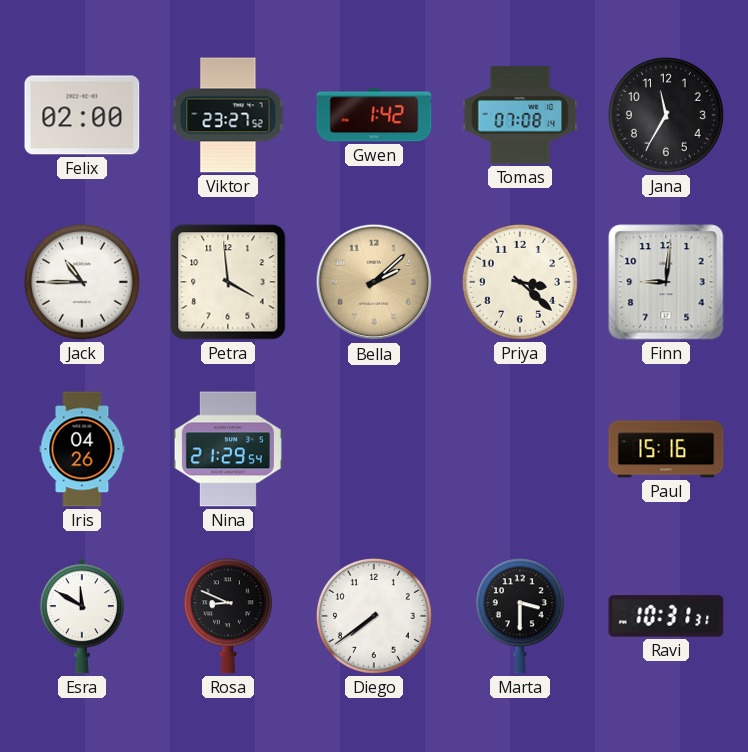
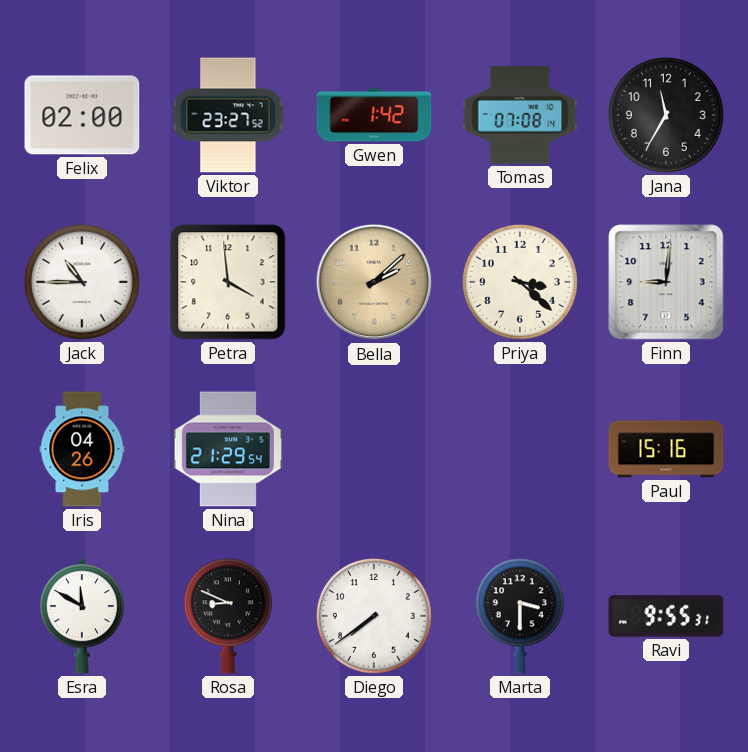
Ravi: 10:31 -> 9:55 (666, 616)
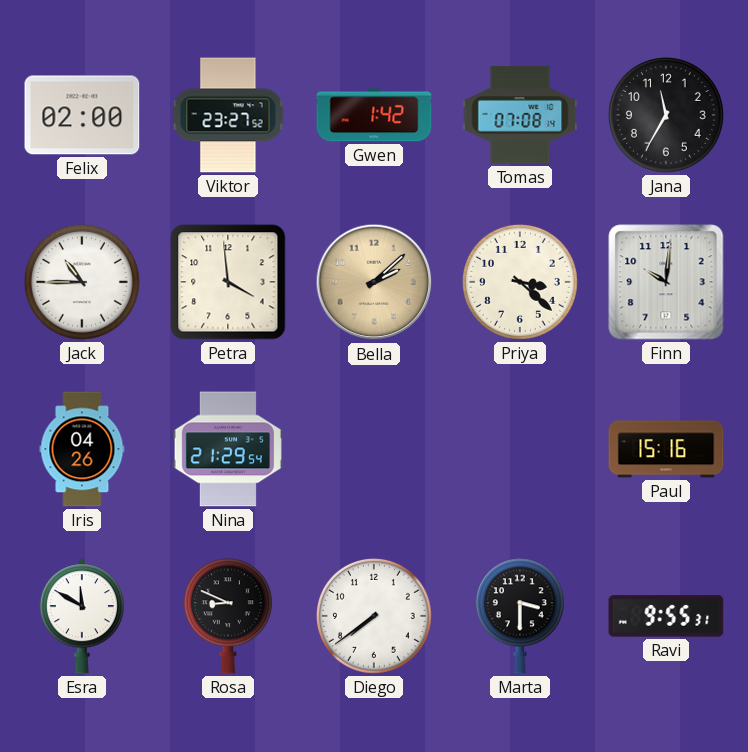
Finn: 9:01 -> 10:01 (666, 282)
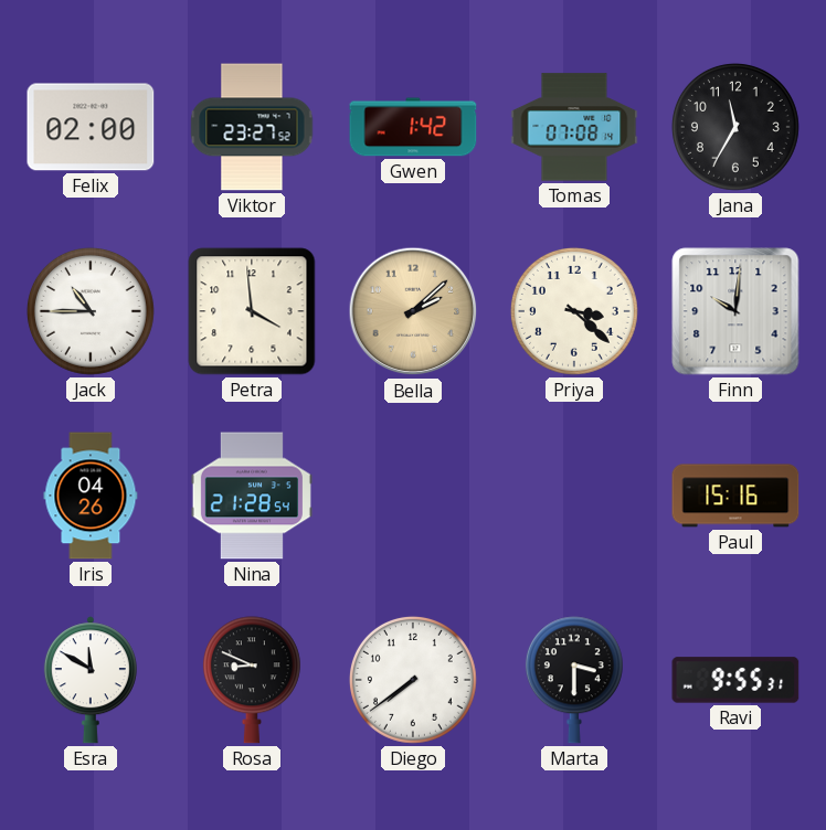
Nina: 21:29 -> 21:28 (252, 496)
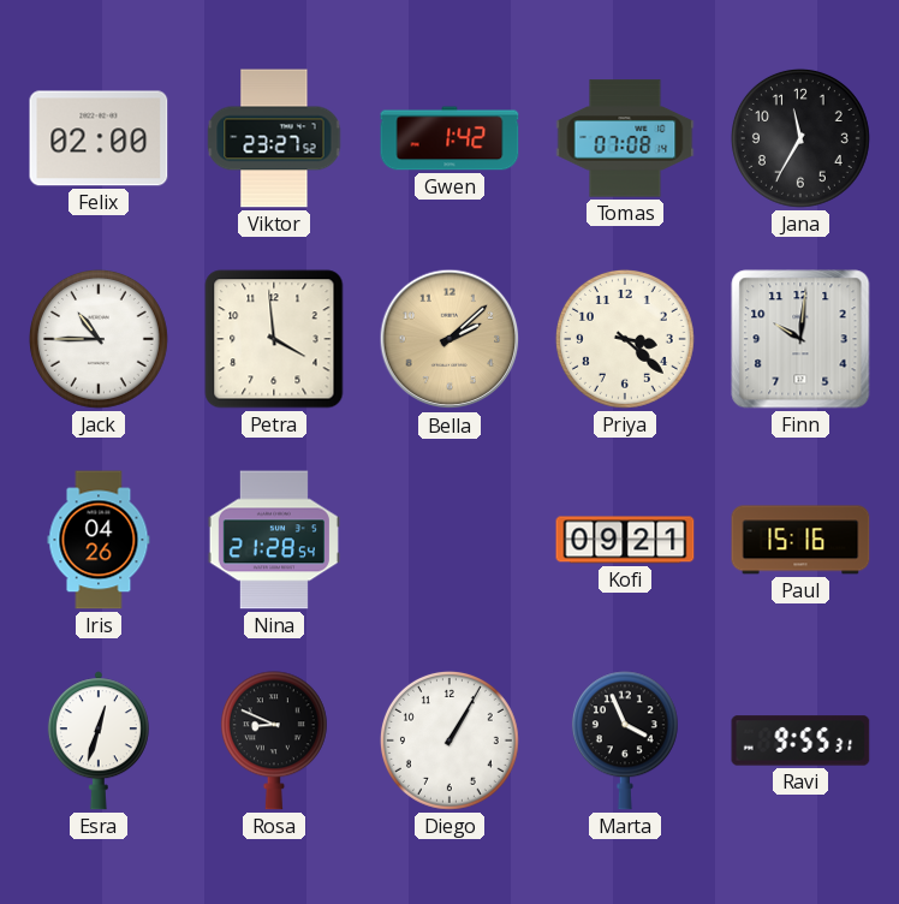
Kofi: none -> 09:21 (625, 540)
Esra: 11:50 -> 12:33 (99, 741)
Diego: 7:39 -> 1:05 (449, 741)
Marta: 3:30 -> 3:56 (625, 741)
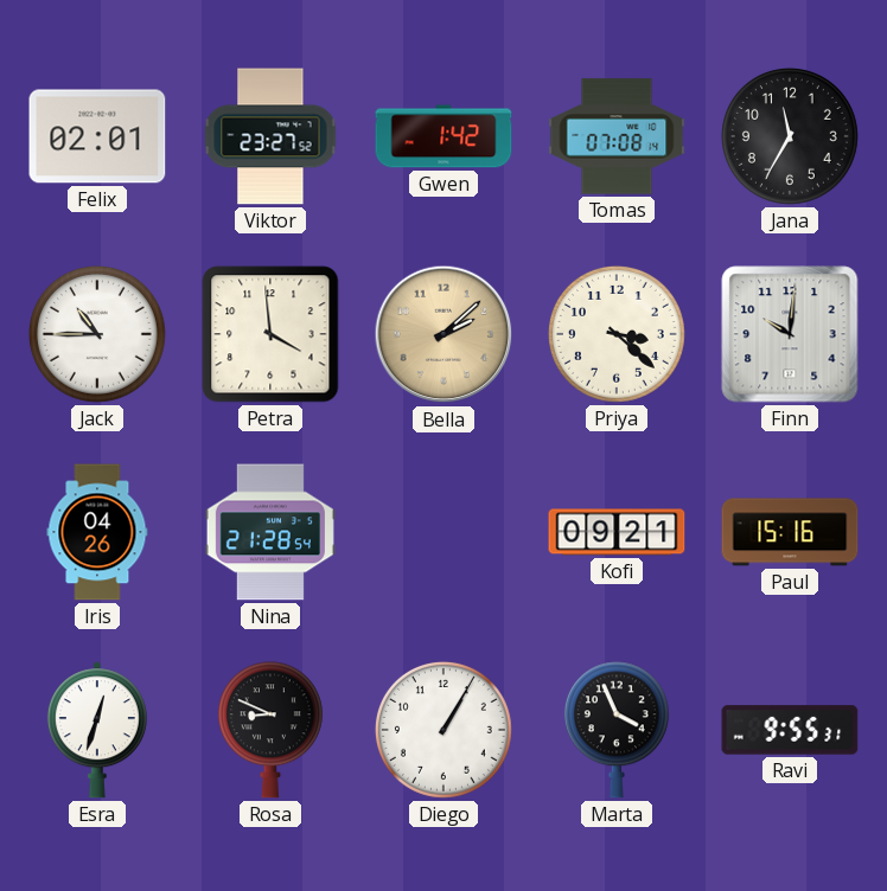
Felix: 02:00 -> 02:01 (97, 136)
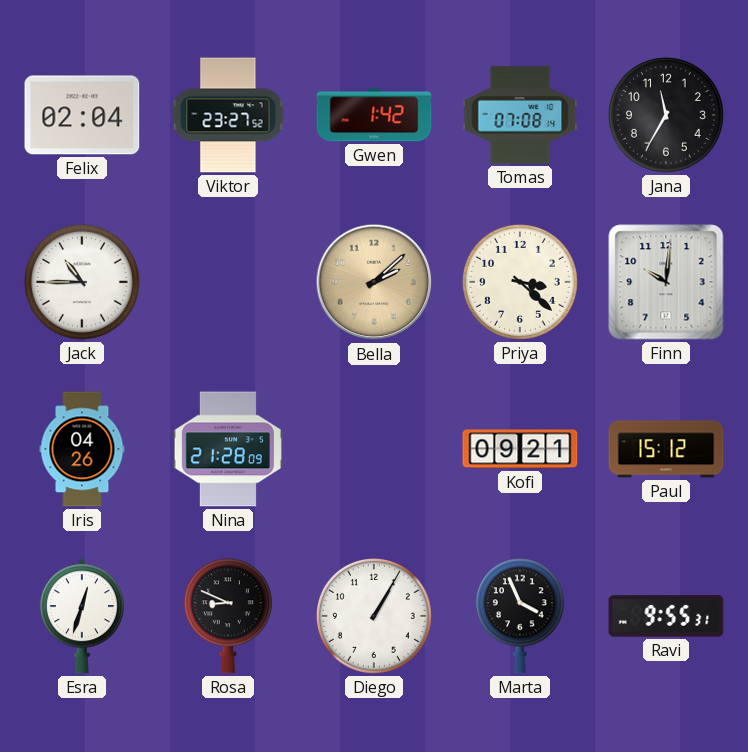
Felix: 02:01 -> 02:04 (82, 115)
Petra: 3:59 -> none (270, 334)
Nina: 21:28:54 -> 21:28:09 (228, 449)
Paul: 15:16 -> 15:12 (666, 449)
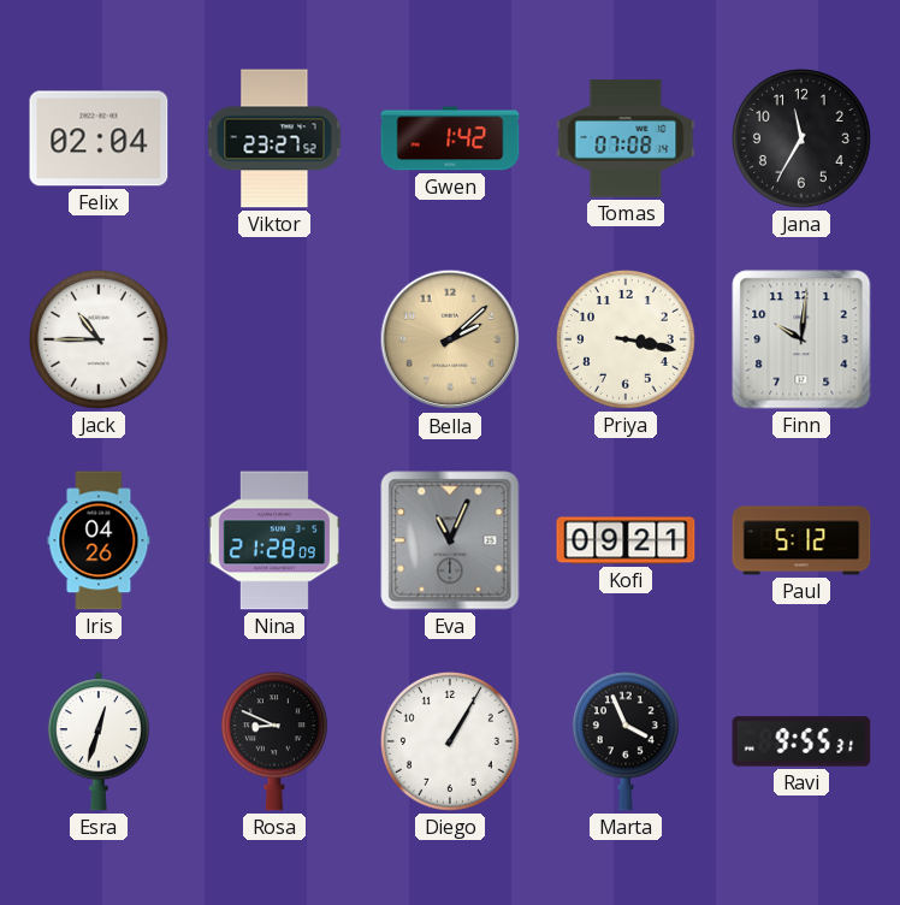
Priya: 3:22 -> 3:17 (626, 339)
Eva: none -> 11:04 (450, 540)
Paul: 15:12 -> 5:12 (801, 540)
